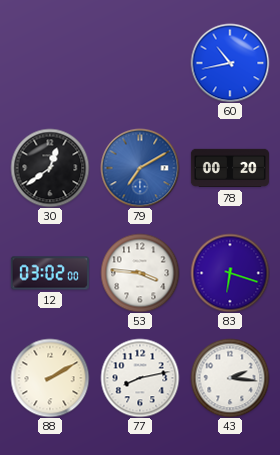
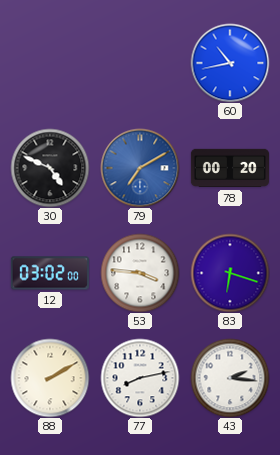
30: 12:39 -> 4:49 (50, 168)
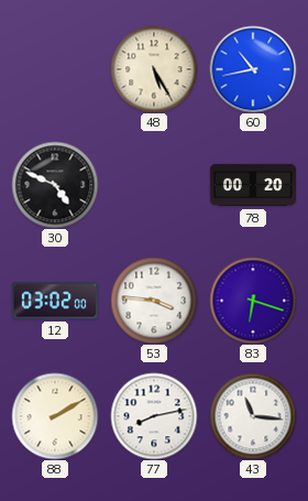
48: none -> 5:25 (154, 69)
79: 7:10 -> none (140, 168)
43: 2:16 -> 11:16 (253, 416)
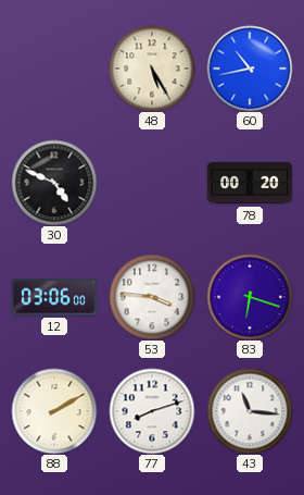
12: 03:02 -> 03:06 (54, 297)
77: 8:13 -> 8:12 (152, 411)
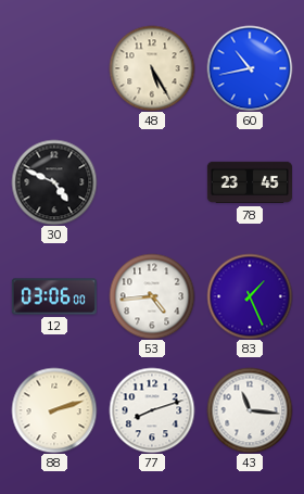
78: 00:20 -> 23:45 (249, 182)
53: 3:46 -> 4:44 (152, 296)
83: 6:18 -> 1:26 (250, 296)
88: 2:10 -> 2:12 (54, 410)
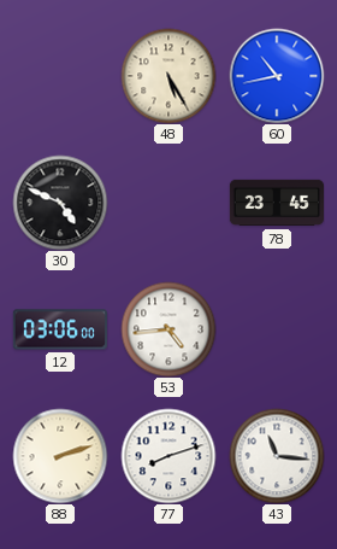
83: 1:26 -> none (250, 296)
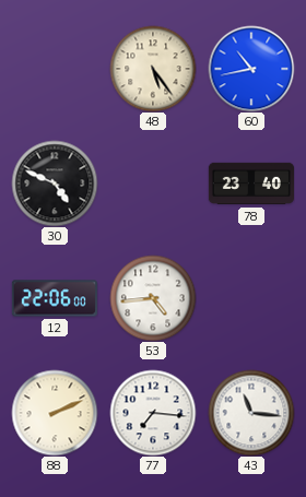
48: 5:25 -> 5:24 (153, 69)
78: 23:45 -> 23:40 (250, 184)
12: 03:06 -> 22:06 (55, 298)
88: 2:12 -> 2:11 (55, 413)
77: 8:12 -> 7:16 (153, 413)
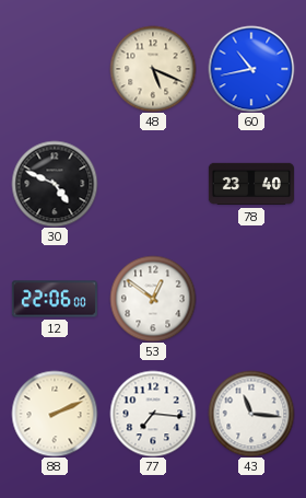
48: 5:24 -> 5:19 (153, 69)
53: 4:44 -> 12:51 (153, 299)
